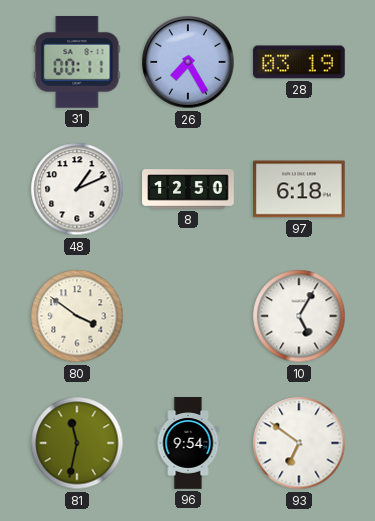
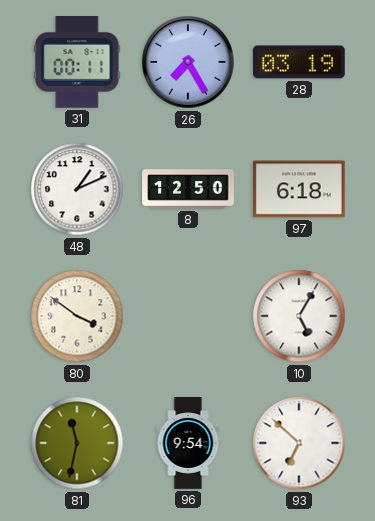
93: 6:51 -> 6:52 (299, 443)
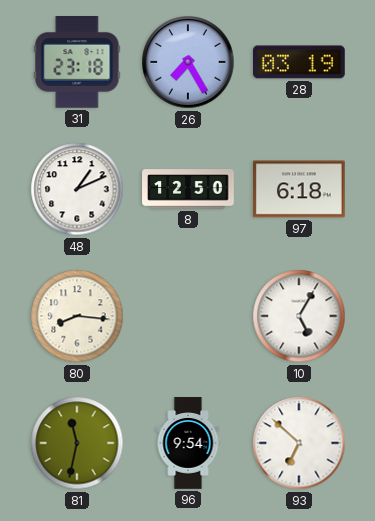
31: 00:11 -> 23:18 (77, 63)
80: 3:51 -> 8:16 (77, 316)
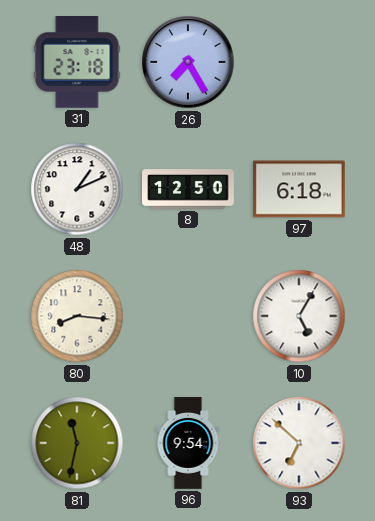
28: 03:19 -> none (300, 62)
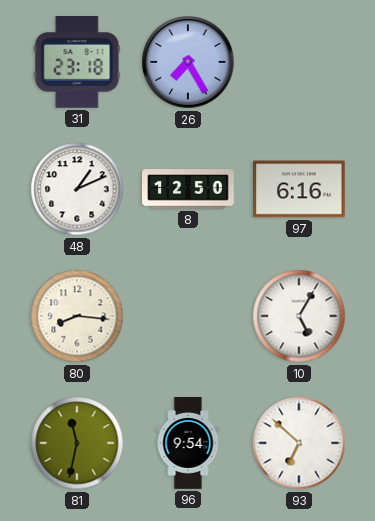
97: 6:18 -> 6:16 (300, 189)
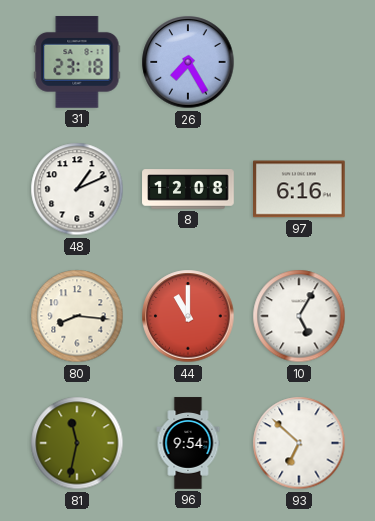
8: 12:50 -> 12:08 (188, 189)
44: none -> 11:00 (188, 316)
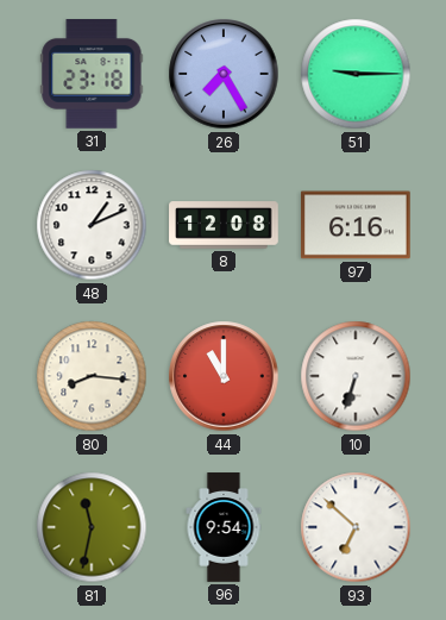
51: none -> 9:15 (356, 74)
10: 5:05 -> 6:33 (356, 376)
